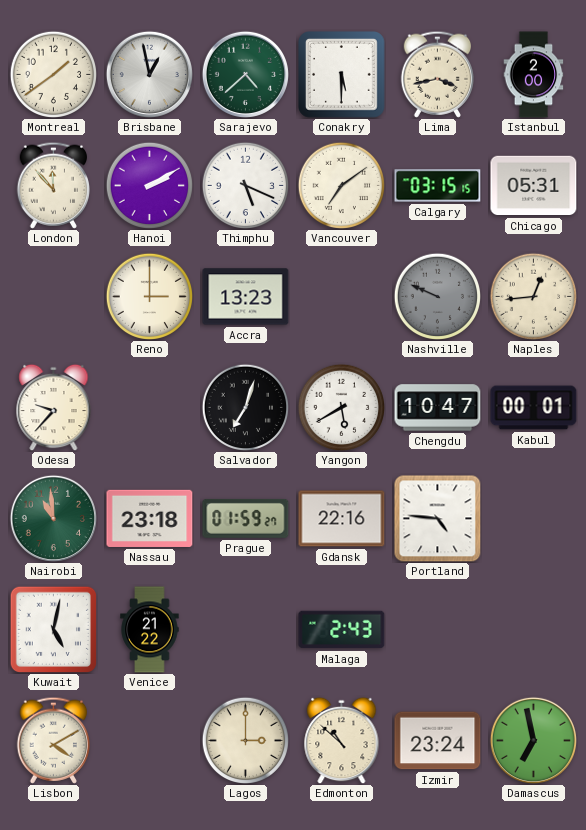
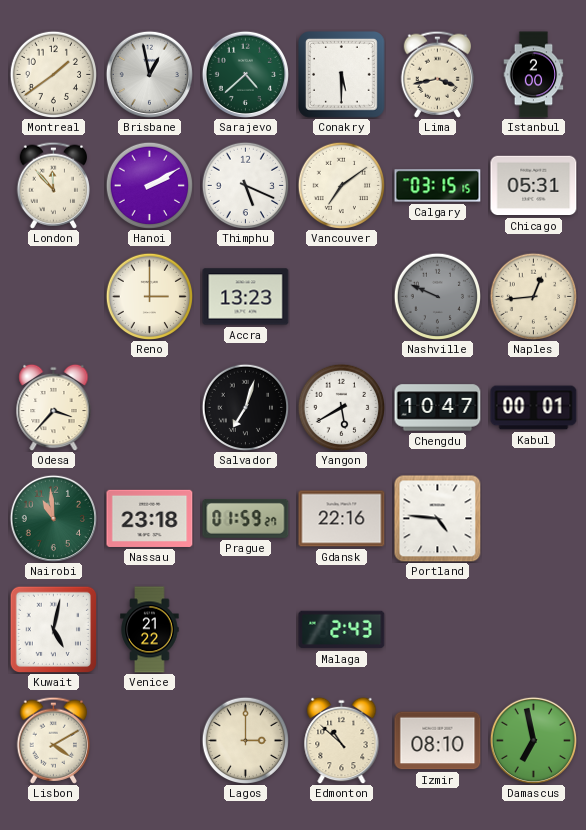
Odesa: 9:37 -> 3:37 (54, 407)
Izmir: 23:24 -> 08:10 (438, 741)
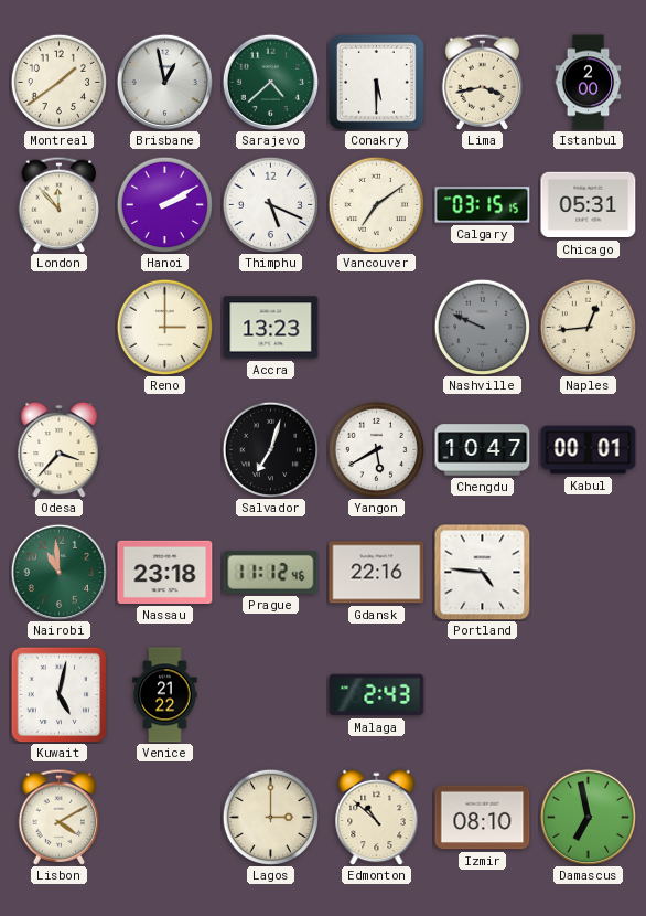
Prague: 01:59 -> 11:12 (271, 572)
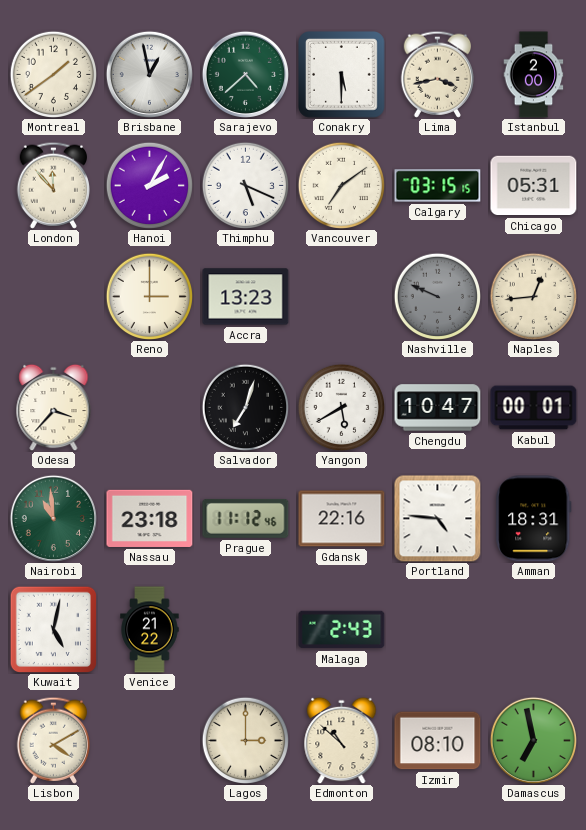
Hanoi: 2:10 -> 2:05 (149, 185)
Amman: none -> 18:31 (534, 519)
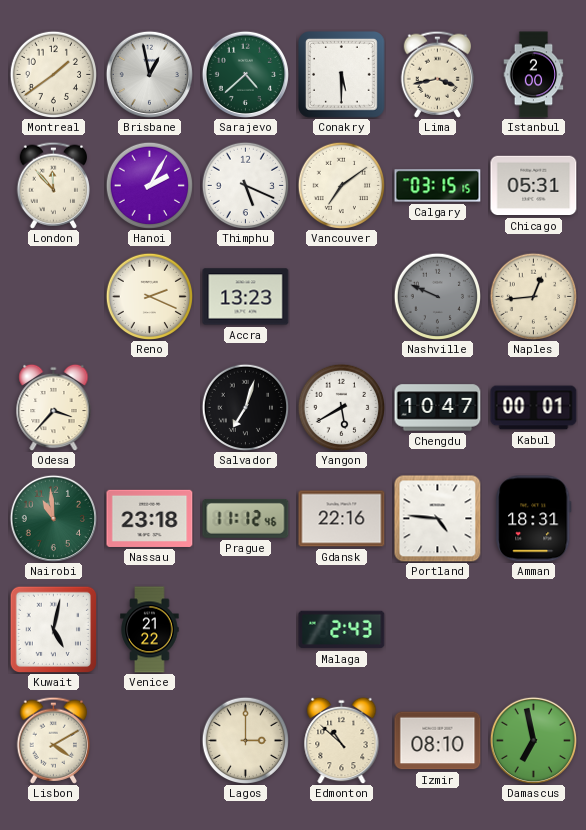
Reno: 3:00 -> 2:19 (149, 296)
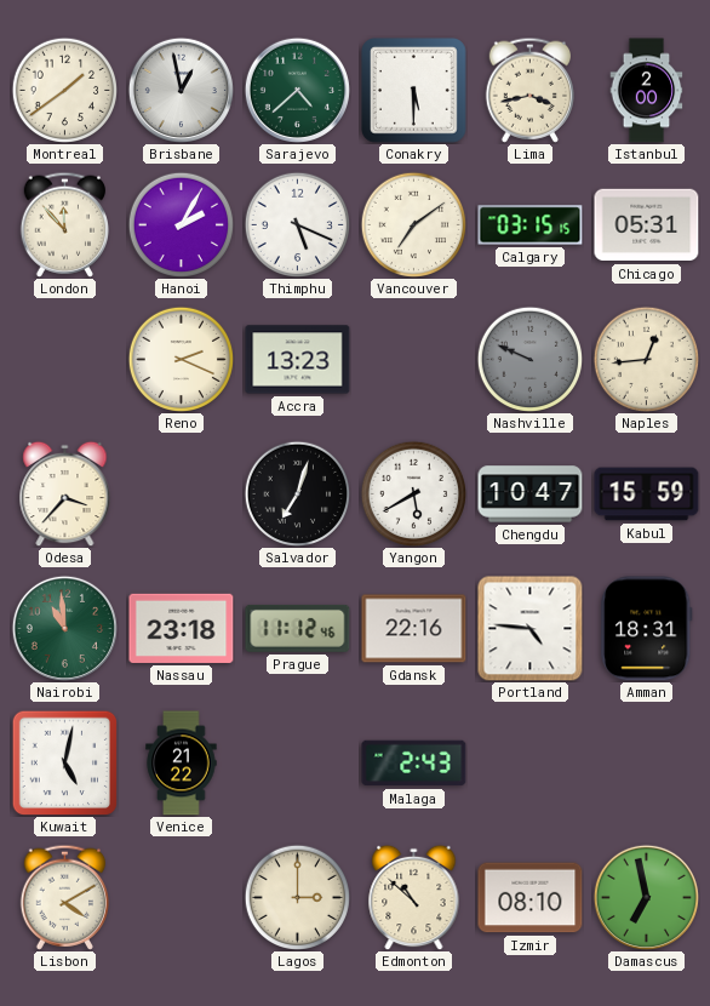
Kabul: 00:01 -> 15:59 (647, 495)
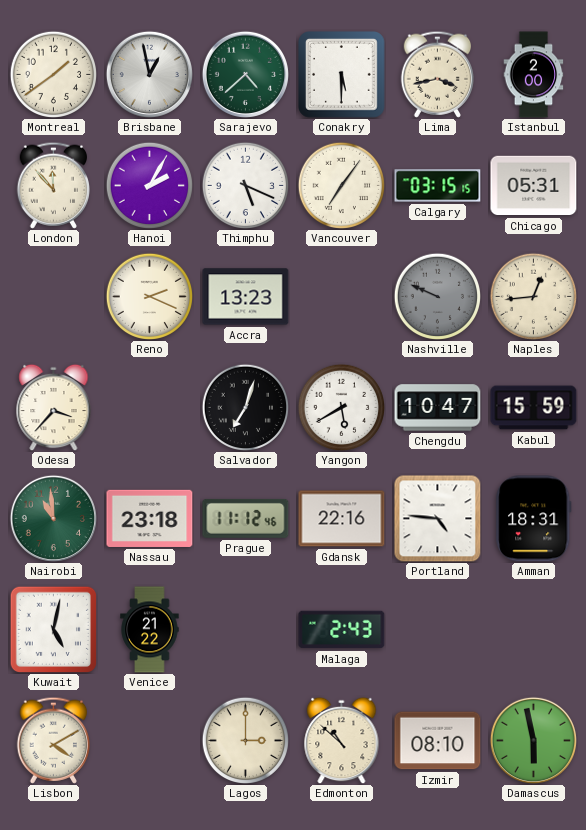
Vancouver: 7:09 -> 7:06 (341, 185)
Damascus: 6:58 -> 5:58 (533, 740)
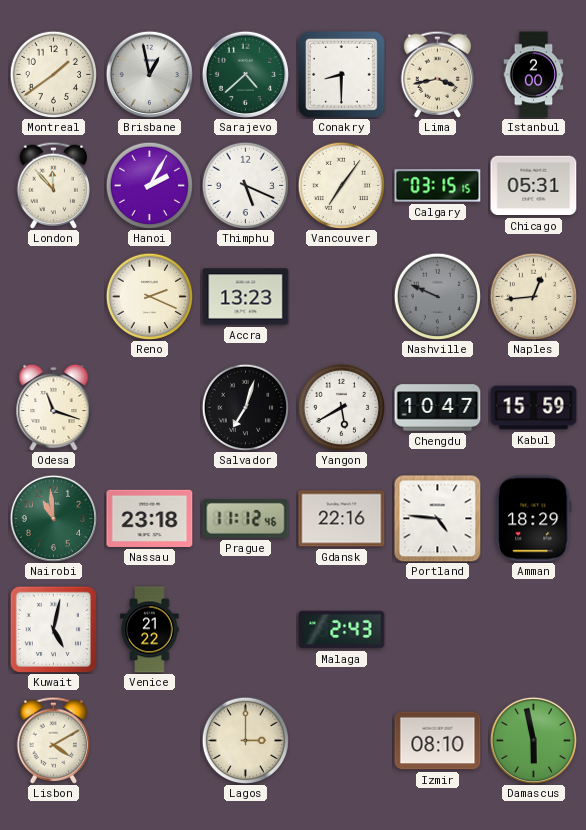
Conakry: 5:30 -> 8:30 (342, 75)
Odesa: 3:37 -> 11:18 (54, 407)
Amman: 18:31 -> 18:29 (534, 519)
Edmonton: 10:52 -> none (342, 740)
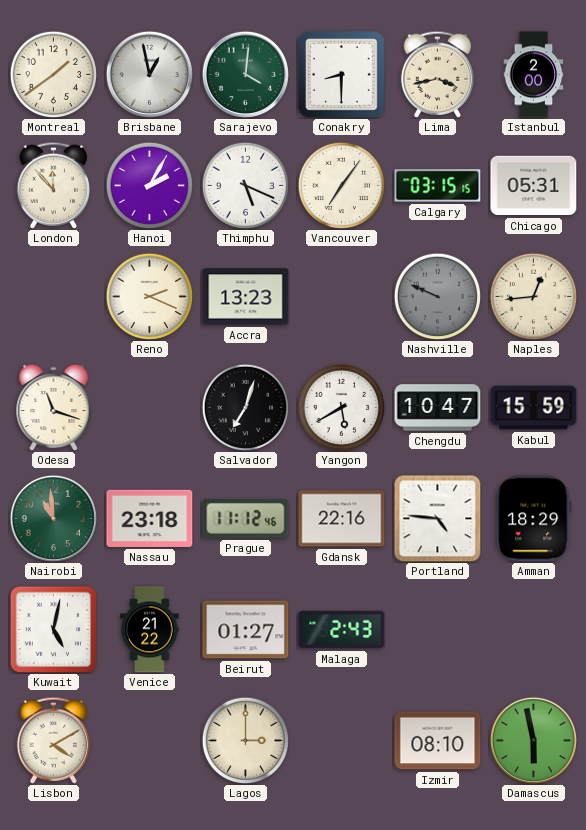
Sarajevo: 4:38 -> 4:01 (245, 74)
Beirut: none -> 01:27 (246, 630)
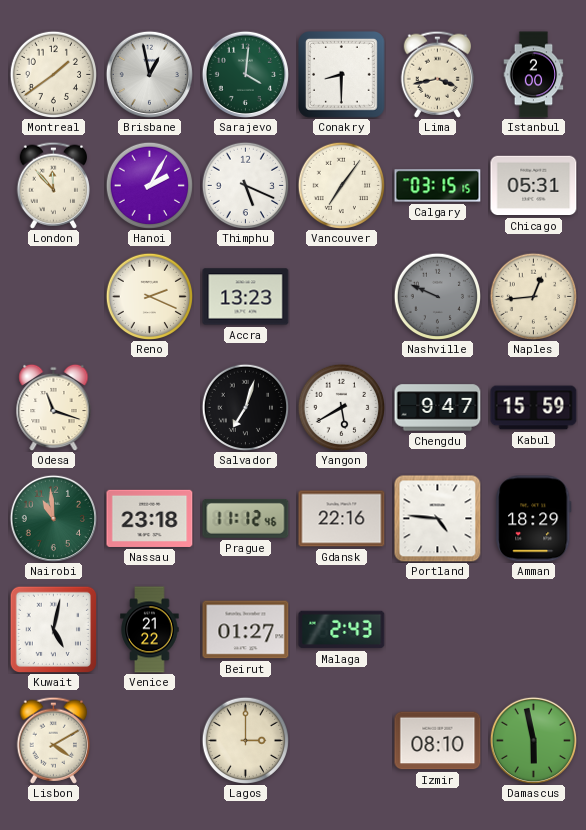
Chengdu: 10:47 -> 9:47 (438, 408)
